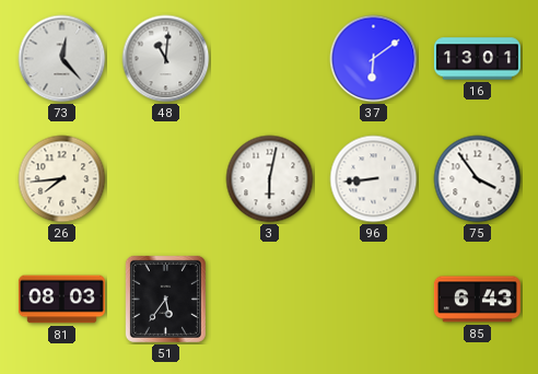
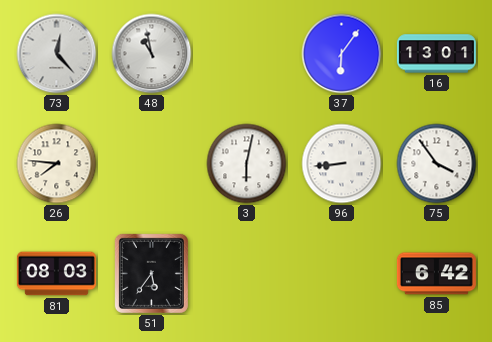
48: 11:01 -> 10:58 (152, 54)
37: 6:09 -> 6:06 (342, 54)
26: 7:44 -> 7:46 (57, 164)
85: 6:43 -> 6:42 (436, 274)
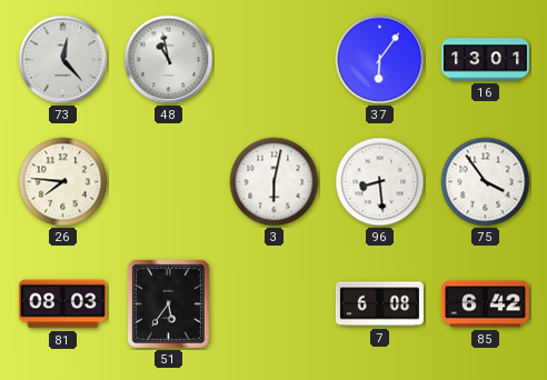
96: 8:44 -> 8:29 (380, 182)
7: none -> 6:08 (379, 304)
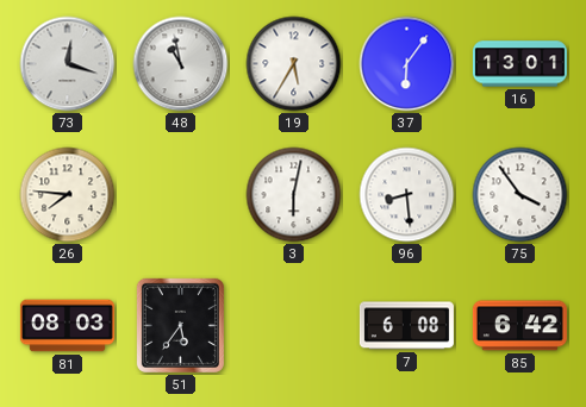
73: 12:23 -> 12:18 (68, 64)
19: none -> 5:35 (294, 64)
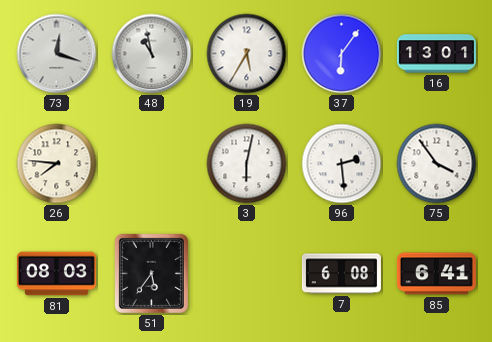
96: 8:29 -> 2:29 (342, 164)
85: 6:42 -> 6:41 (436, 274)
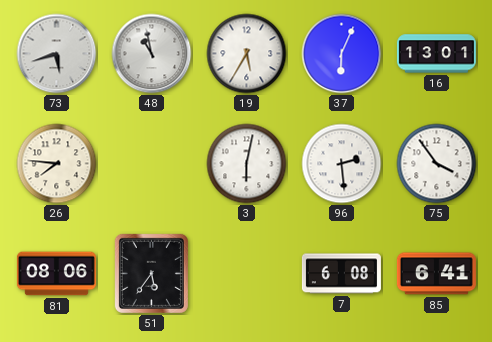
73: 12:18 -> 5:42 (57, 54)
37: 6:06 -> 6:04 (342, 54)
81: 08:03 -> 08:06 (56, 274)
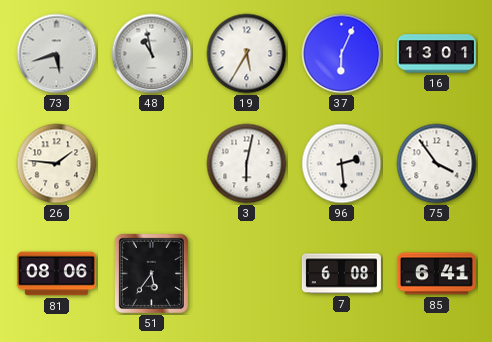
26: 7:46 -> 1:46 (57, 164)
